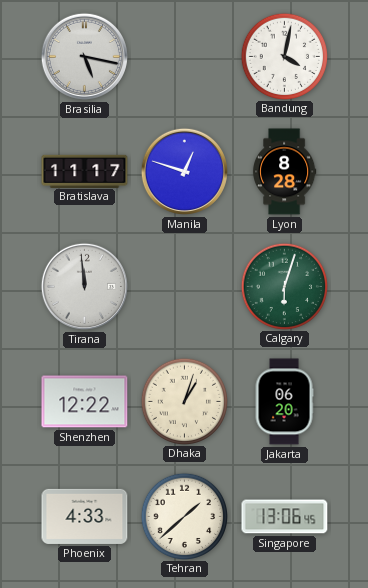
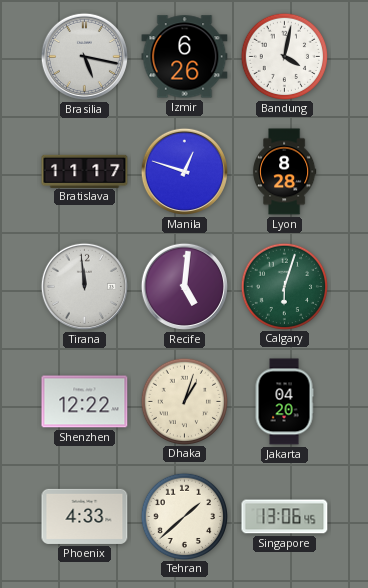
Izmir: none -> 6:26 (185, 57)
Recife: none -> 5:01 (184, 286)
Jakarta: 06:20 -> 04:20 (284, 402)
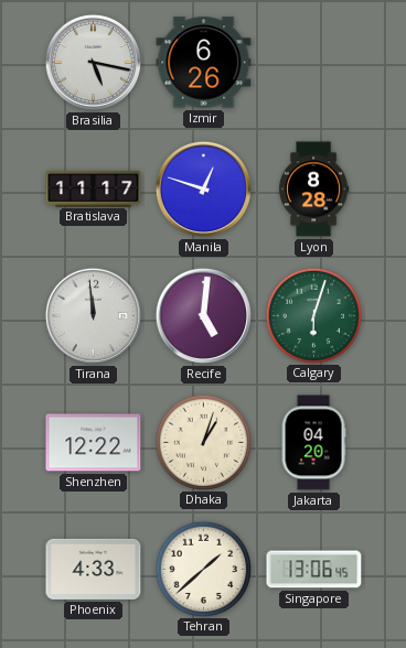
Bandung: 4:02 -> none (284, 56)
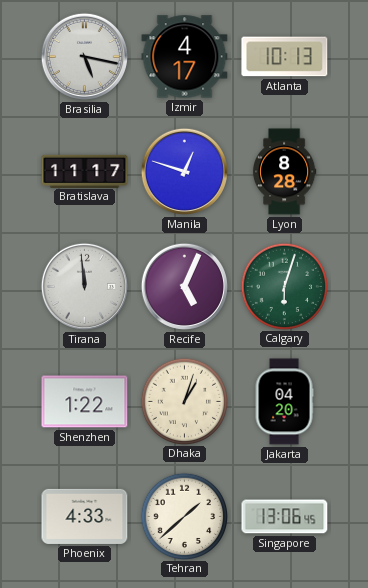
Izmir: 6:26 -> 4:17 (185, 57)
Atlanta: none -> 10:13 (285, 57)
Recife: 5:01 -> 5:04 (184, 286)
Shenzhen: 12:22 -> 1:22 (85, 402)
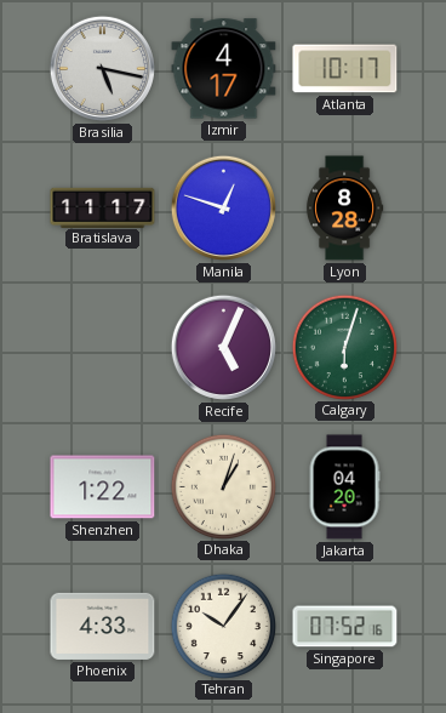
Atlanta: 10:13 -> 10:17 (345, 69)
Tirana: 11:59 -> none (84, 286)
Tehran: 1:38 -> 10:06 (223, 626)
Singapore: 13:06 -> 07:52 (345, 627)
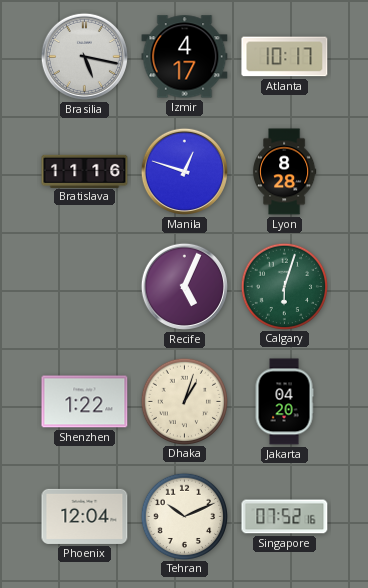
Bratislava: 11:17 -> 11:16 (85, 171)
Phoenix: 4:33 -> 12:04 (85, 516)
Tehran: 10:06 -> 10:11 (184, 516)
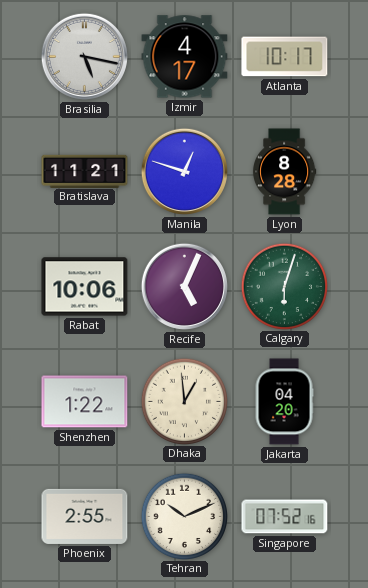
Bratislava: 11:16 -> 11:21 (85, 171)
Rabat: none -> 10:06 (85, 287)
Dhaka: 1:03 -> 12:59 (184, 401)
Phoenix: 12:04 -> 2:55 (85, 516)
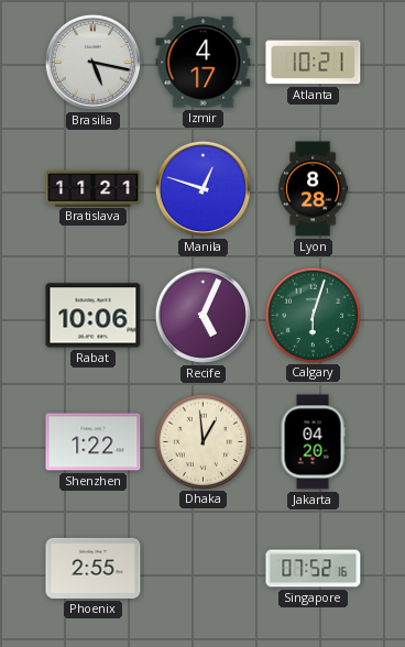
Atlanta: 10:17 -> 10:21 (314, 63)
Tehran: 10:11 -> none (184, 516)
